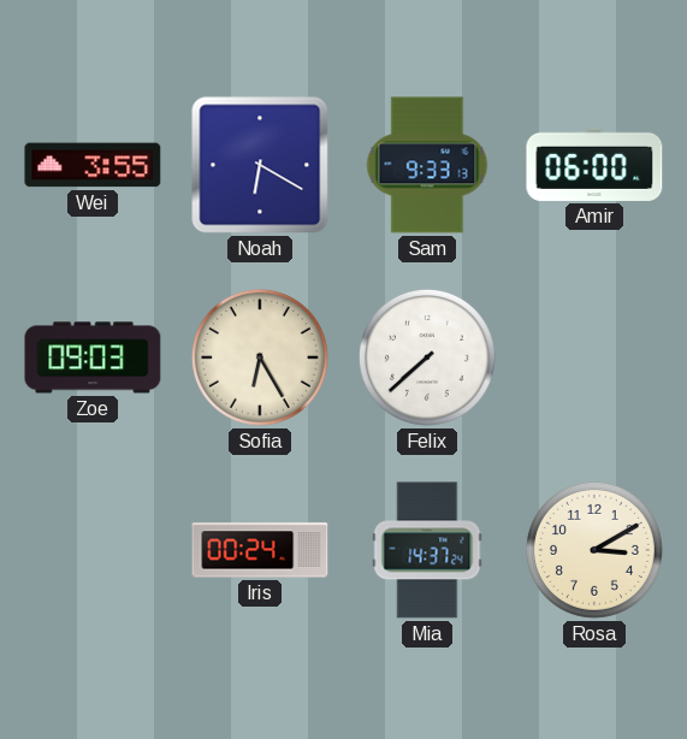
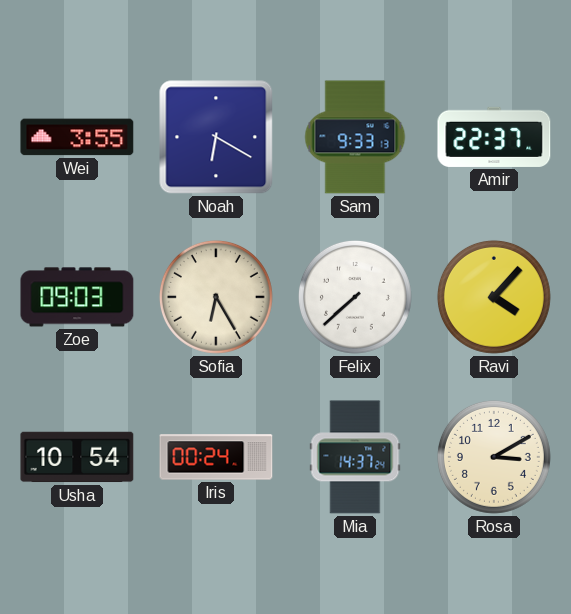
Amir: 06:00 -> 22:37 (494, 137)
Ravi: none -> 4:07 (494, 297)
Usha: none -> 10:54 (77, 457)
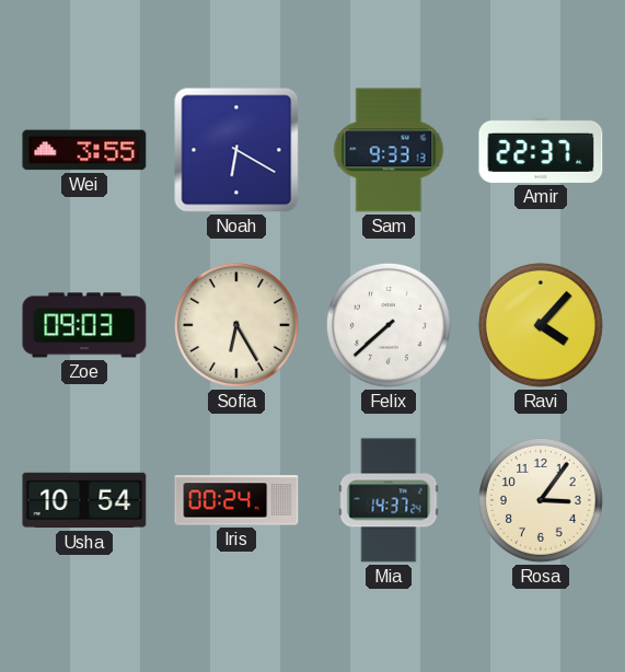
Rosa: 3:10 -> 3:06 (541, 500)
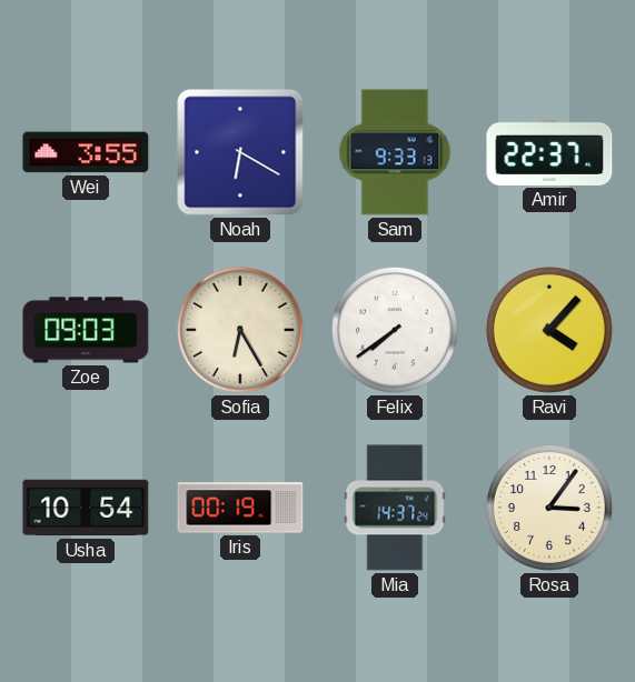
Felix: 7:38 -> 7:39 (395, 330)
Iris: 00:24 -> 00:19 (240, 508)
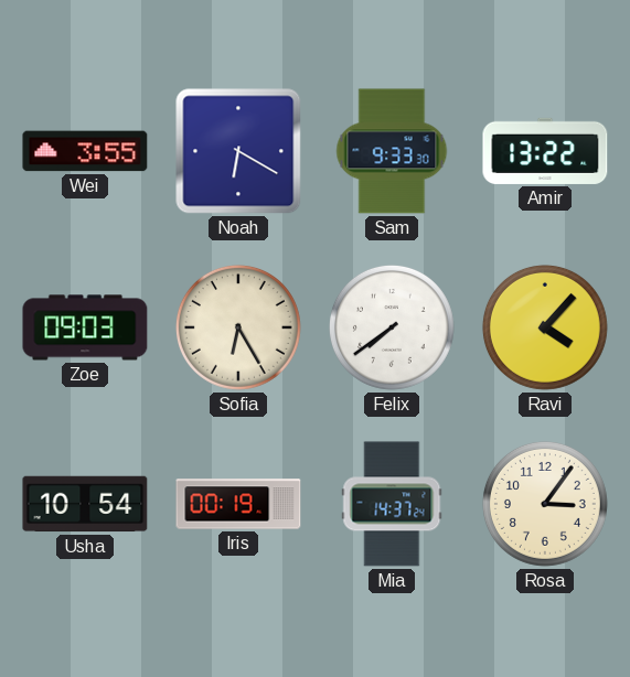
Sam: 9:33:13 -> 9:33:30 (392, 151)
Amir: 22:37 -> 13:22 (545, 151)
